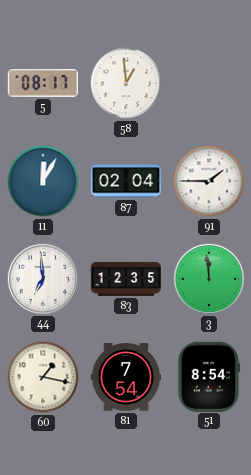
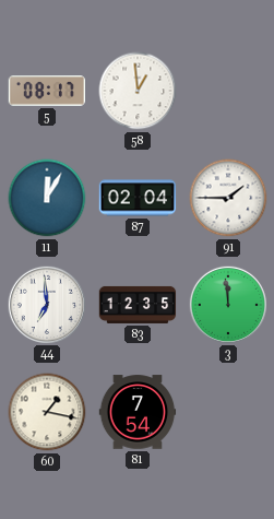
51: 8:54 -> none (209, 376)
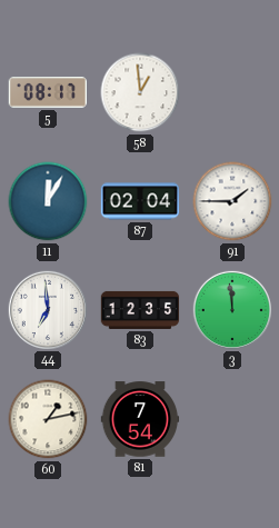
60: 1:17 -> 1:13 (48, 419)
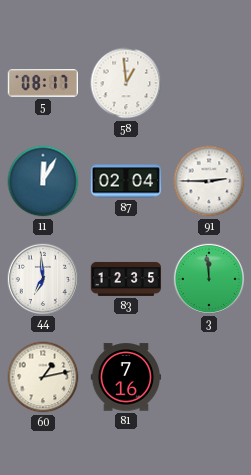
91: 1:45 -> 2:45 (209, 181)
81: 7:54 -> 7:16 (126, 377)
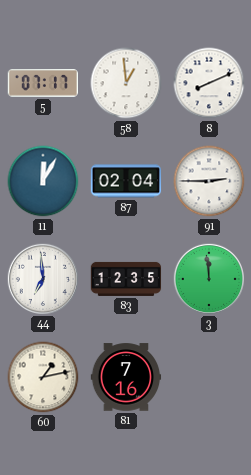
5: 08:17 -> 07:17 (42, 84)
8: none -> 8:11 (209, 83)
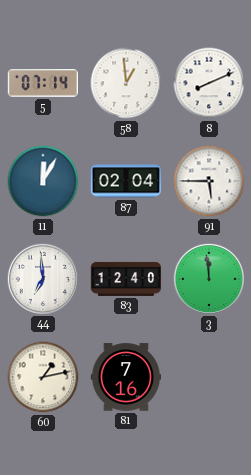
5: 07:17 -> 07:14 (42, 84)
91: 2:45 -> 5:45 (209, 181)
83: 12:35 -> 12:40 (126, 279)
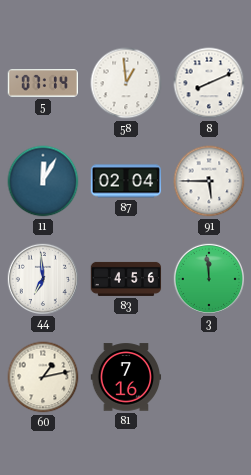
83: 12:40 -> 4:56 (126, 279)
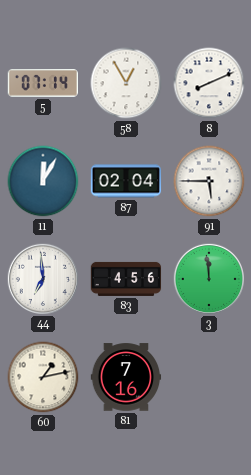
58: 12:59 -> 12:55 (126, 83)
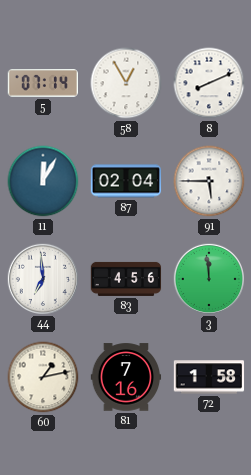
72: none -> 1:58 (209, 377)
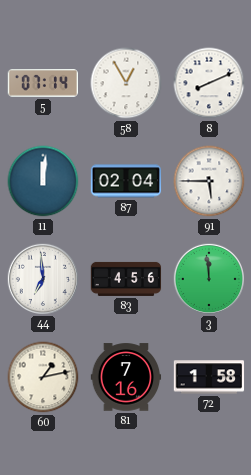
11: 12:05 -> 12:01 (43, 181)
